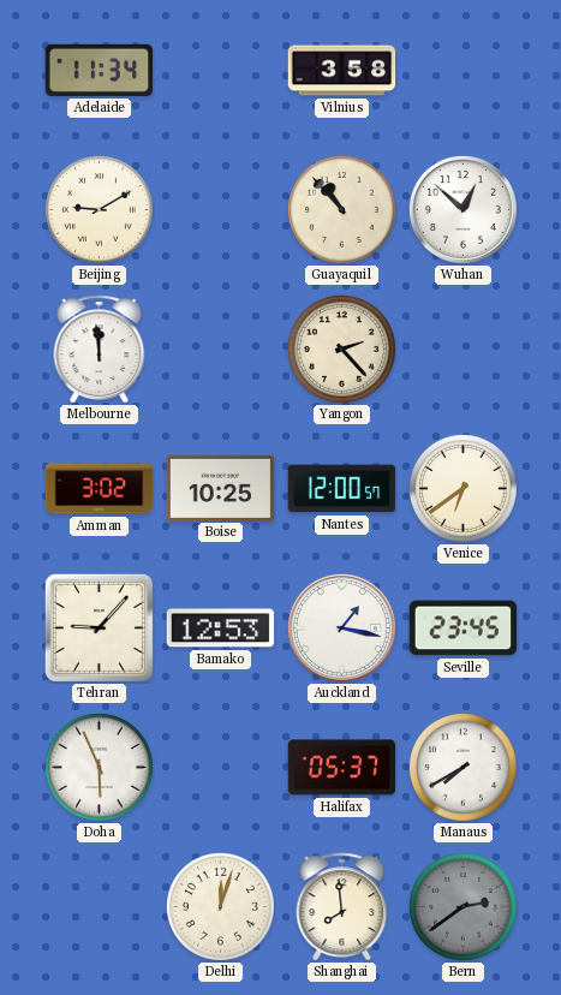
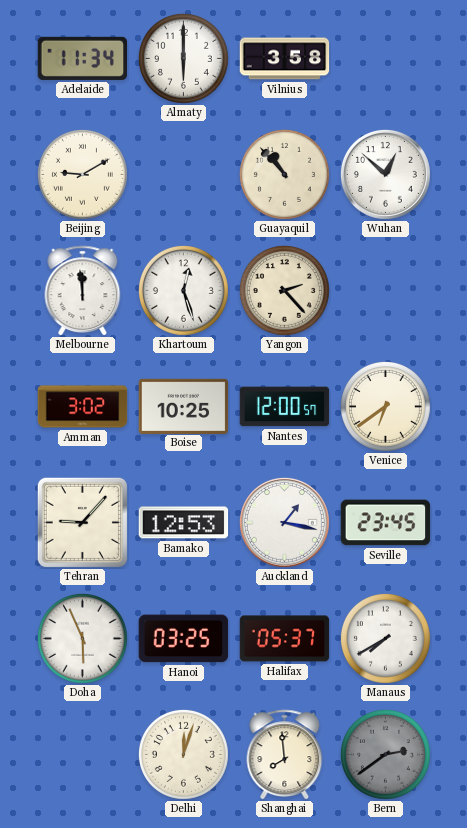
Almaty: none -> 6:00 (183, 58)
Khartoum: none -> 12:27 (183, 290)
Hanoi: none -> 03:25 (184, 639)
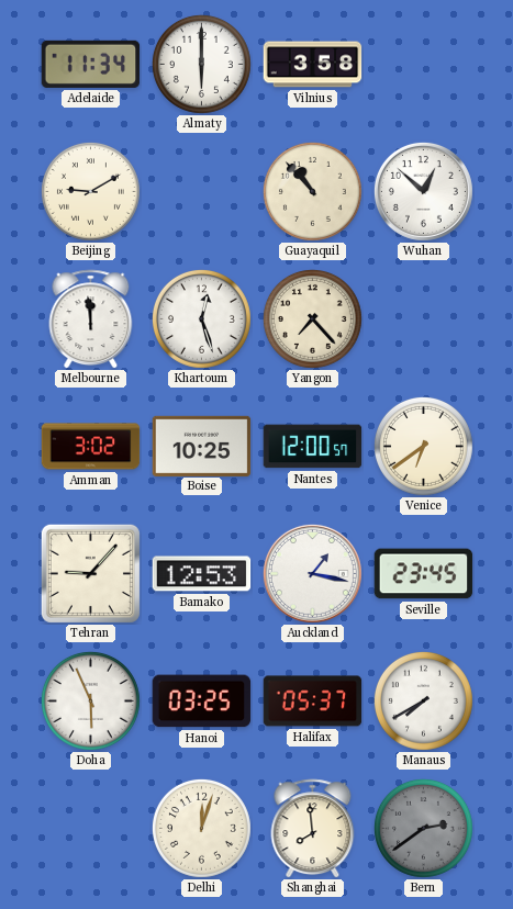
Yangon: 2:23 -> 7:23 (312, 318)
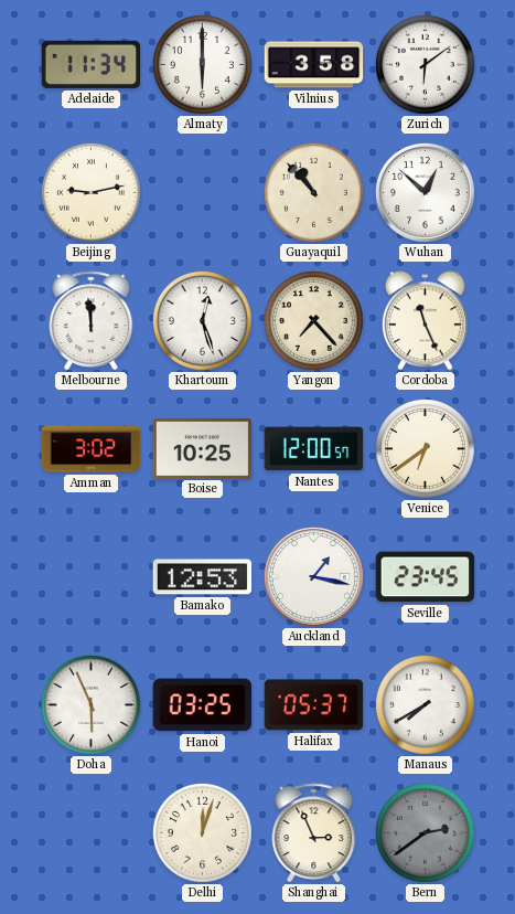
Zurich: none -> 6:09 (425, 64)
Beijing: 9:10 -> 9:13 (90, 192)
Cordoba: none -> 11:26 (425, 321)
Tehran: 9:07 -> none (90, 573)
Shanghai: 7:59 -> 2:56 (314, 833)
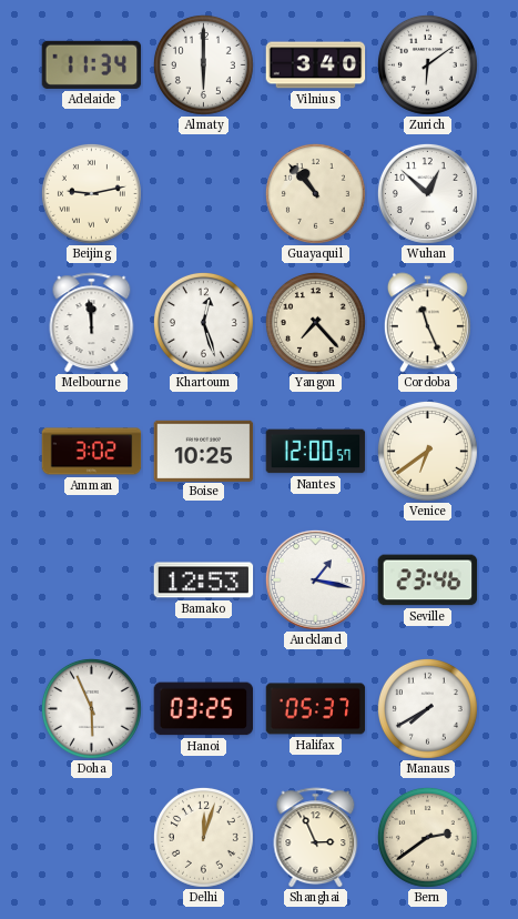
Vilnius: 3:58 -> 3:40 (316, 65)
Seville: 23:45 -> 23:46 (428, 580)
Bern dial: grey -> cream (427, 837)
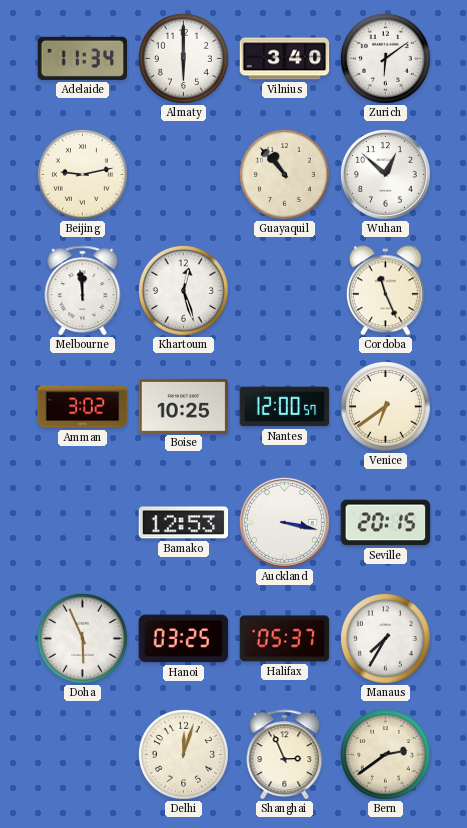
Yangon: 7:23 -> none (315, 322)
Auckland: 1:17 -> 3:17 (284, 522)
Seville: 23:46 -> 20:15 (386, 523)
Manaus: 7:40 -> 7:35 (385, 638)
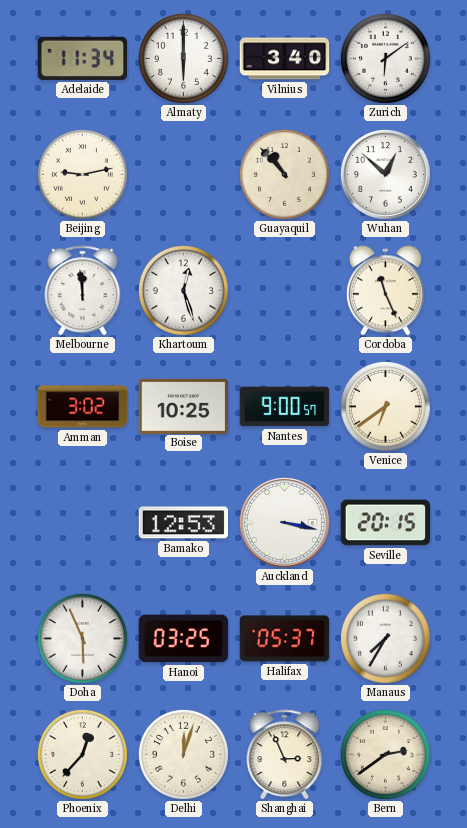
Nantes: 12:00 -> 9:00 (285, 407)
Phoenix: none -> 12:37 (82, 754)
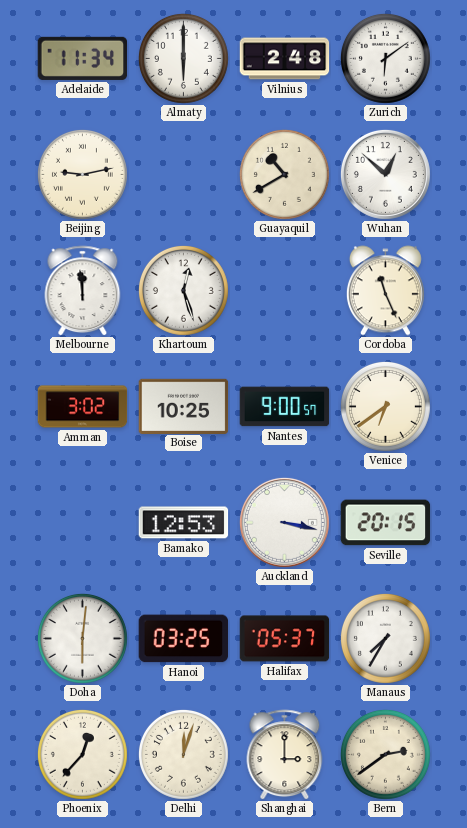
Vilnius: 3:40 -> 2:48 (285, 59)
Guayaquil: 10:53 -> 10:40 (284, 174)
Doha: 5:56 -> 6:01 (82, 638)
Shanghai: 2:56 -> 3:00 (285, 755)
